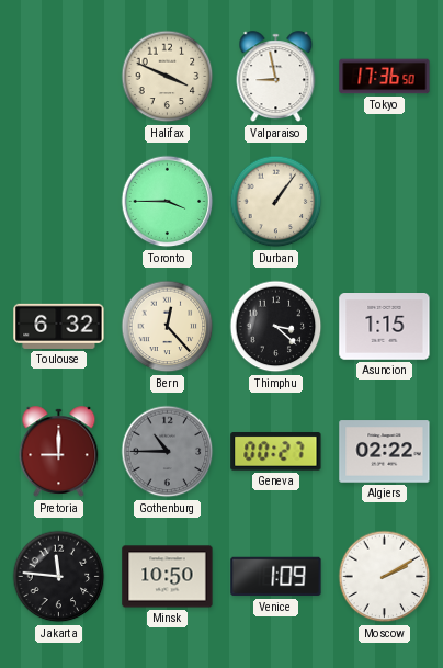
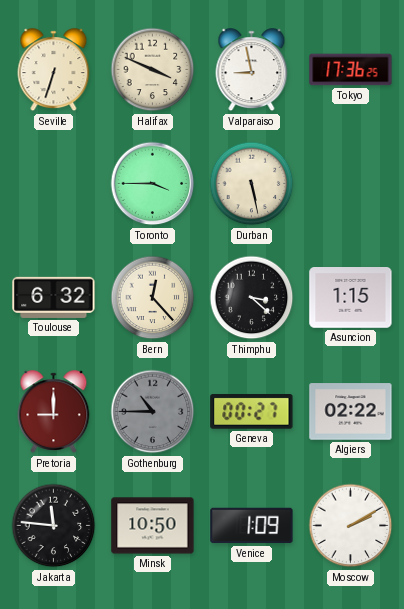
Seville: none -> 6:33 (54, 70)
Tokyo: 17:36:50 -> 17:36:25 (351, 70)
Durban: 1:06 -> 5:28 (252, 184)
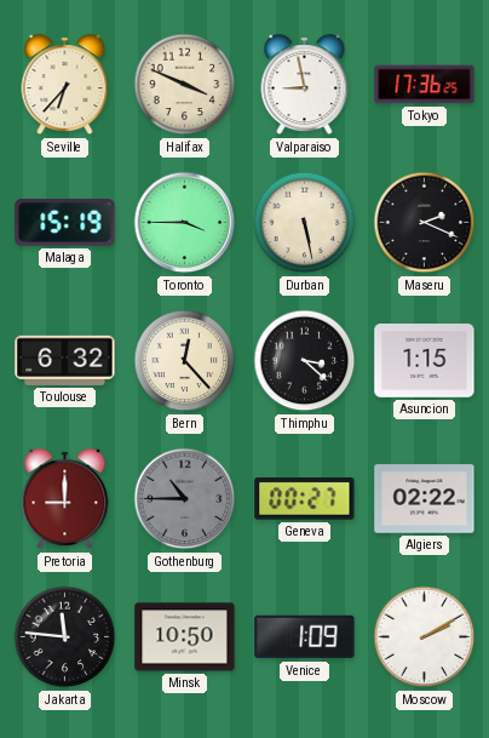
Seville: 6:33 -> 6:37 (65, 85)
Malaga: none -> 15:19 (65, 223)
Maseru: none -> 2:19 (425, 223)
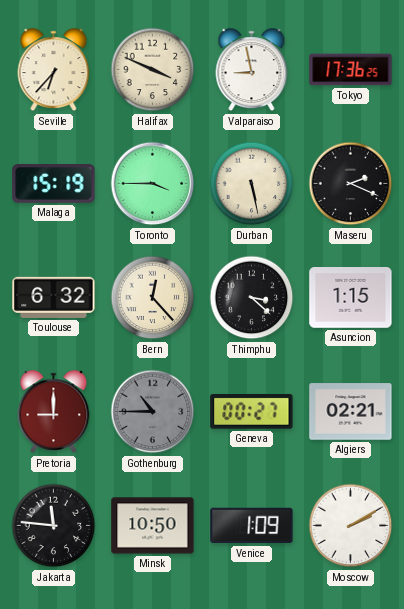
Algiers: 02:22 -> 02:21 (351, 412)
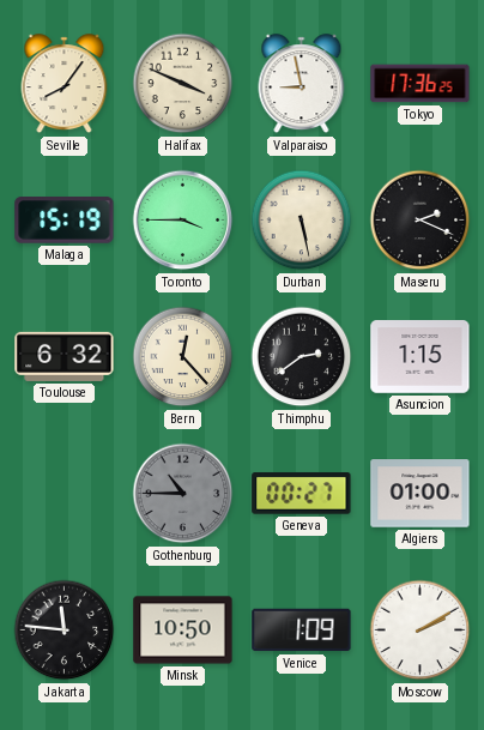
Seville: 6:37 -> 8:06 (65, 84)
Thimphu: 3:22 -> 2:39 (302, 357)
Pretoria: 9:00 -> none (54, 412)
Algiers: 02:21 -> 01:00 (421, 494)
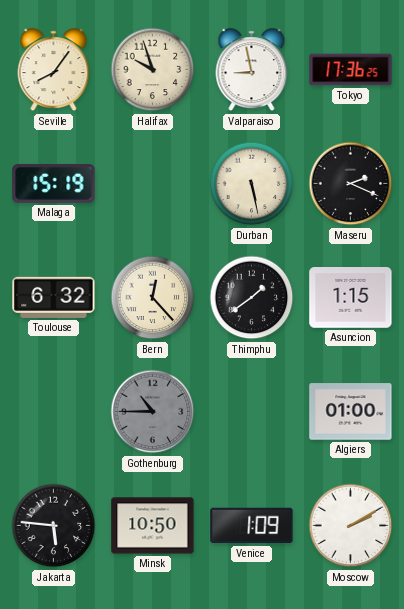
Halifax: 3:49 -> 9:57 (153, 70)
Toronto: 3:45 -> none (183, 221)
Thimphu: 2:39 -> 1:39 (252, 298)
Geneva: 00:27 -> none (302, 494)
Jakarta: 11:46 -> 5:46 (54, 526)
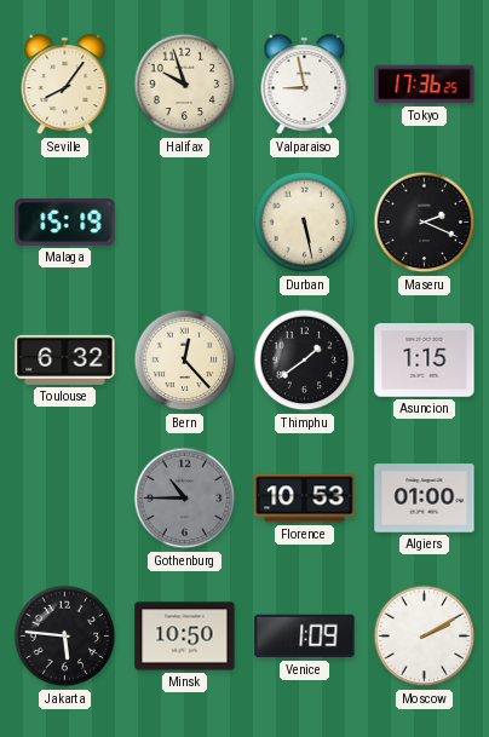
Florence: none -> 10:53 (305, 499)
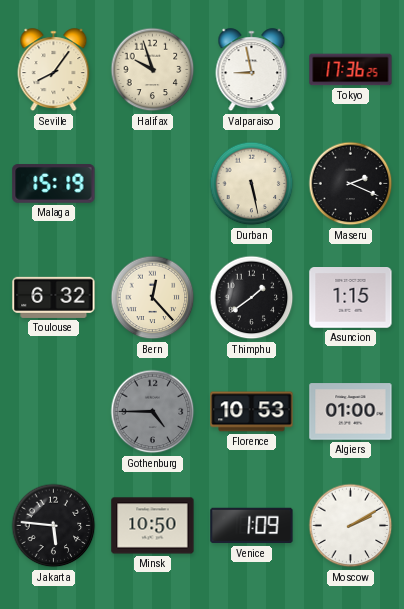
Gothenburg: 10:45 -> 4:45 (153, 412)
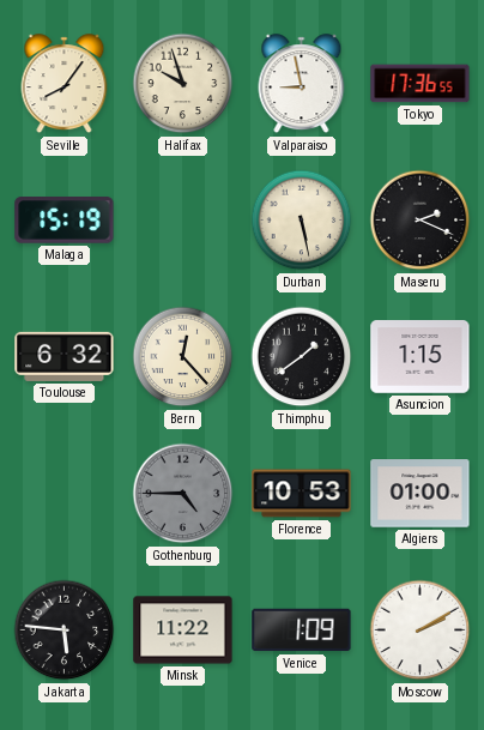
Tokyo: 17:36:25 -> 17:36:55 (421, 84)
Minsk: 10:50 -> 11:22 (183, 631)
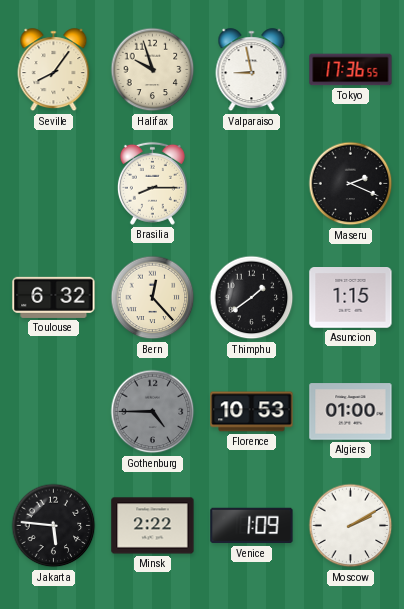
Malaga: 15:19 -> none (65, 221)
Brasilia: none -> 8:15 (152, 183)
Durban: 5:28 -> none (302, 221)
Minsk: 11:22 -> 2:22 (153, 526)
